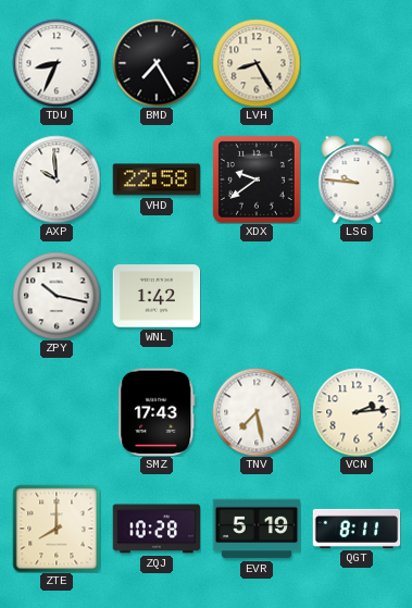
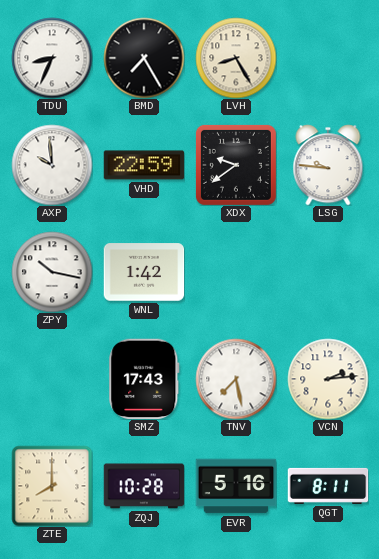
VHD: 22:58 -> 22:59 (144, 165)
EVR: 5:19 -> 5:16 (236, 486)
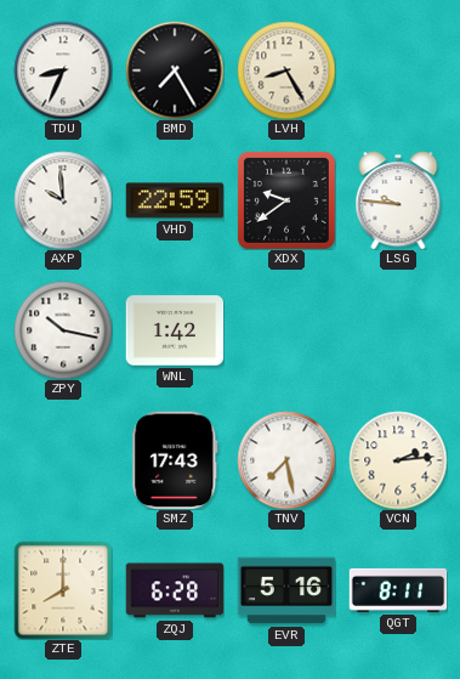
ZQJ: 10:28 -> 6:28 (175, 590)
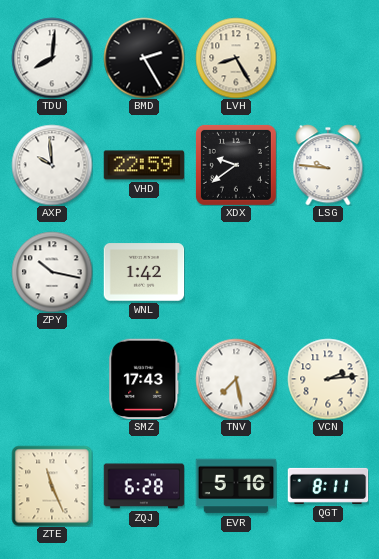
TDU: 8:34 -> 8:01 (52, 58)
BMD: 7:25 -> 2:25 (144, 58)
ZTE: 8:00 -> 11:26 (52, 486)
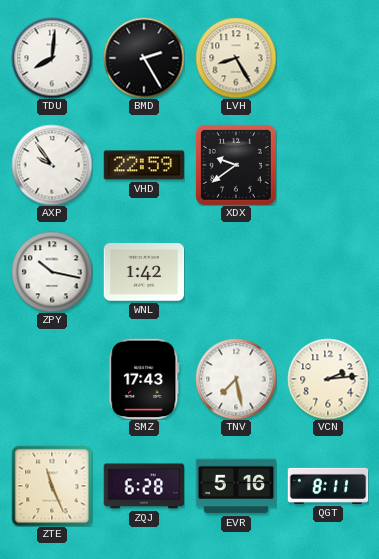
AXP: 9:59 -> 9:54 (52, 165)
LSG: 9:46 -> none (328, 165)
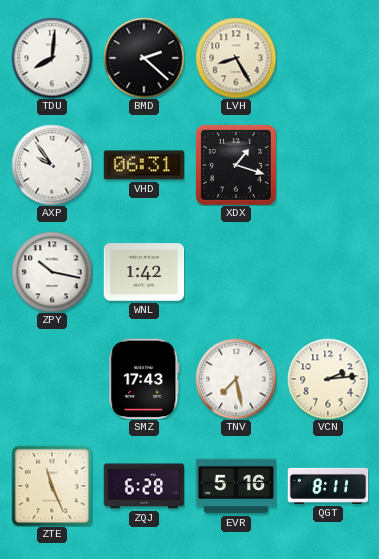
BMD: 2:25 -> 2:22 (144, 58)
VHD: 22:59 -> 06:31 (144, 165)
XDX: 9:39 -> 1:18 (236, 165)
